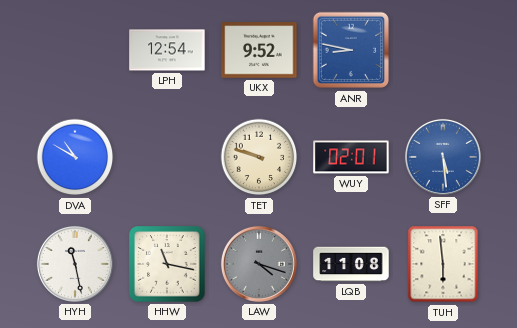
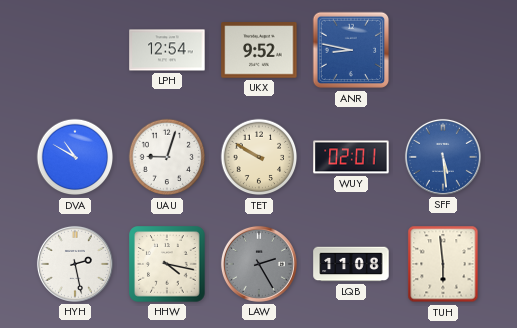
UAU: none -> 9:03 (167, 157)
TET: 9:48 -> 9:50 (259, 157)
HYH: 11:28 -> 2:28 (75, 264)
HHW: 11:17 -> 4:17 (167, 264)
LAW: 4:18 -> 2:25 (259, 264)
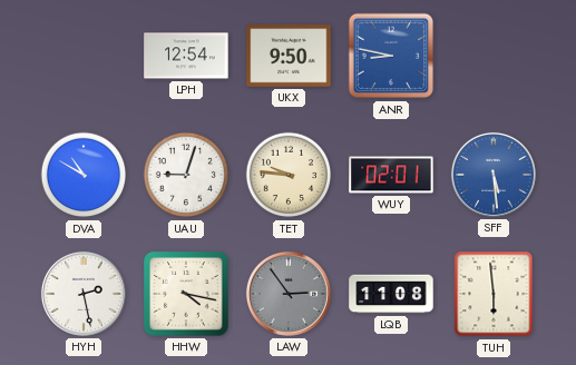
UKX: 9:52 -> 9:50 (289, 56)
TET: 9:50 -> 9:46 (289, 175)
LAW: 2:25 -> 2:54 (289, 294)
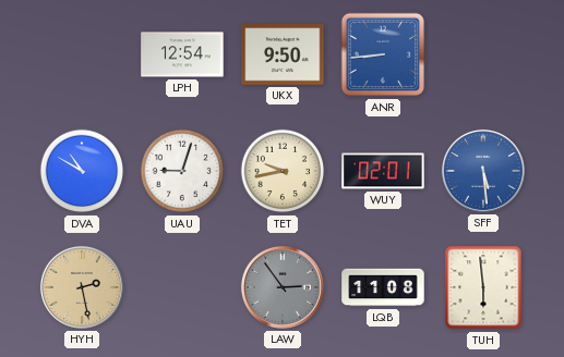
ANR: 8:47 -> 8:44 (383, 54)
TET: 9:46 -> 9:43 (283, 171)
HYH dial: white -> champagne (82, 287)
HHW: 4:17 -> none (186, 294)
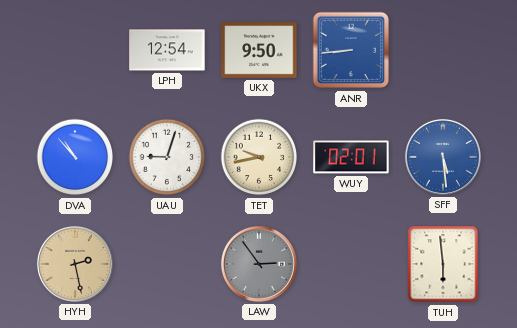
DVA: 10:50 -> 10:53 (75, 157)
LQB: 11:08 -> none (383, 287)
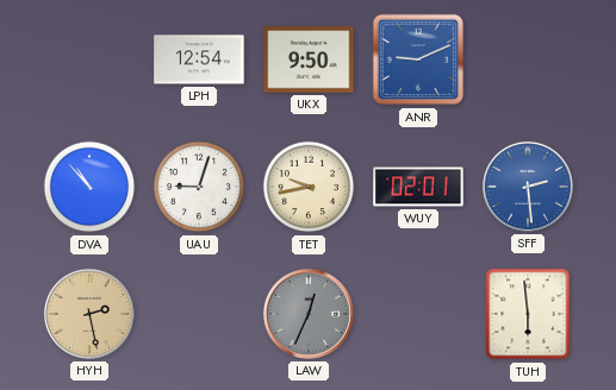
ANR: 8:44 -> 9:11 (418, 59)
SFF: 5:29 -> 2:29 (528, 187)
LAW: 2:54 -> 12:34 (309, 314)
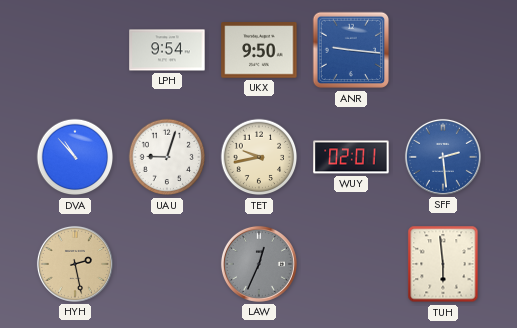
LPH: 12:54 -> 9:54 (167, 50)
ANR: 9:11 -> 9:16 (351, 50)
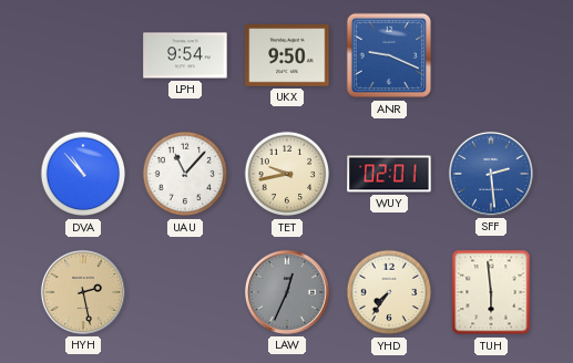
ANR: 9:16 -> 9:19 (389, 55)
UAU: 9:03 -> 11:07 (185, 174)
YHD: none -> 7:36 (389, 292)
